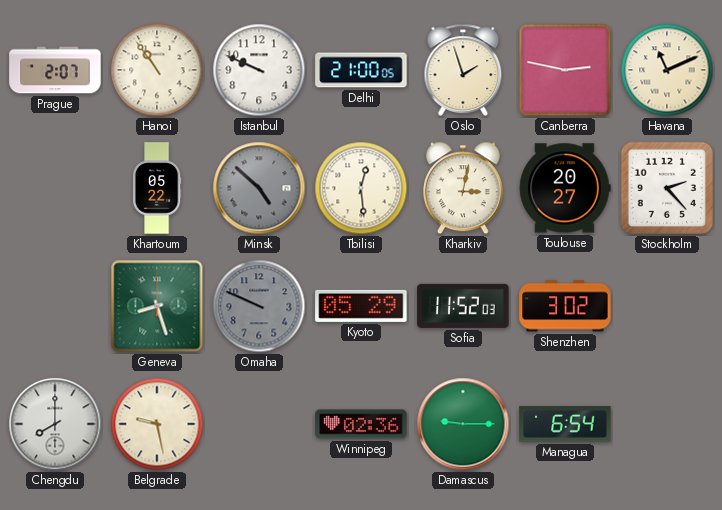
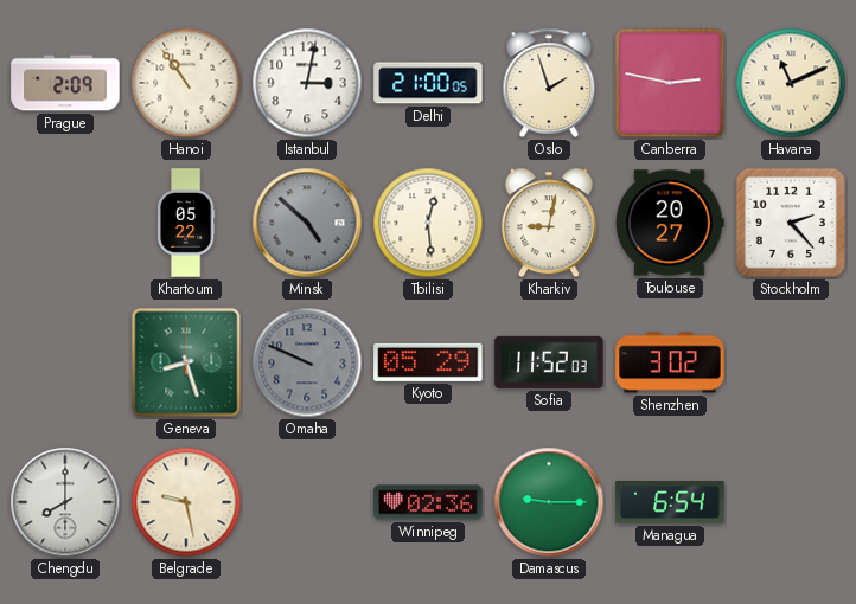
Prague: 2:07 -> 2:09 (65, 83)
Istanbul: 9:49 -> 3:02 (307, 83)
Kharkiv: 3:02 -> 9:02 (549, 223)
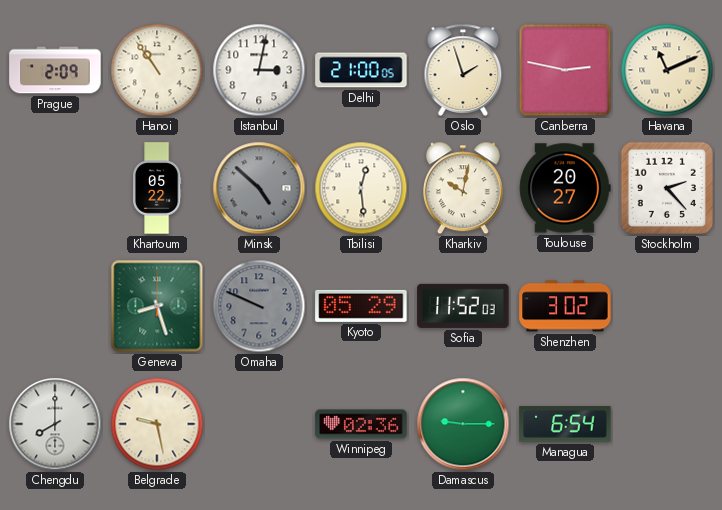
Kharkiv: 9:02 -> 10:02 (463, 188)
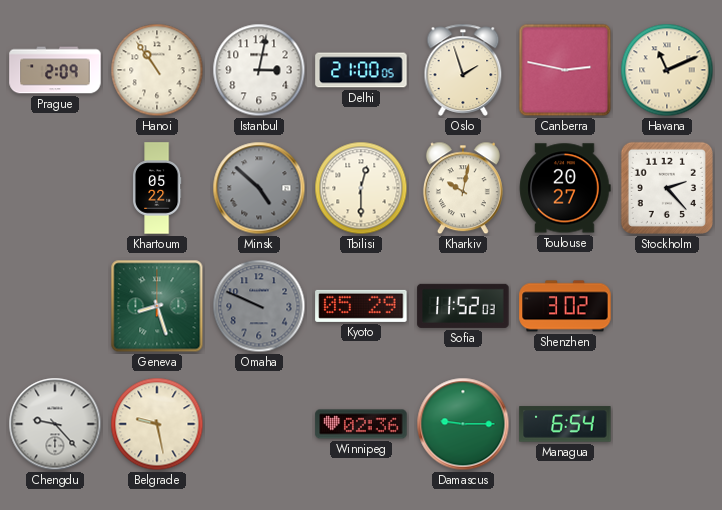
Tbilisi: 12:29 -> 12:30 (361, 188)
Chengdu: 8:00 -> 9:23 (55, 424)
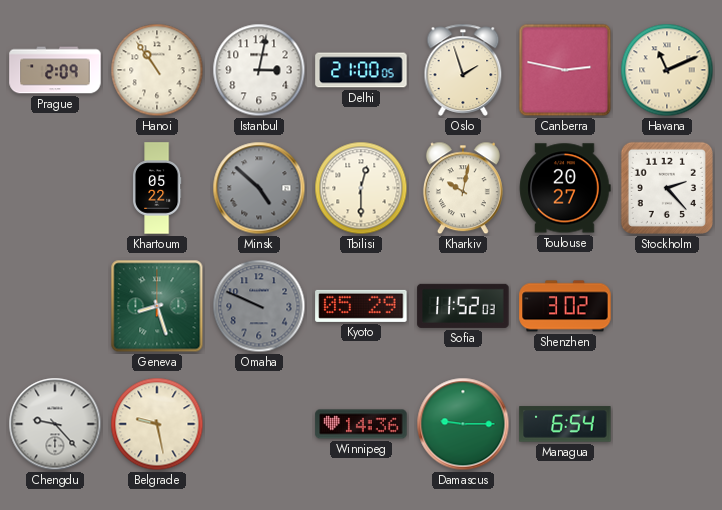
Winnipeg: 02:36 -> 14:36 (361, 424)
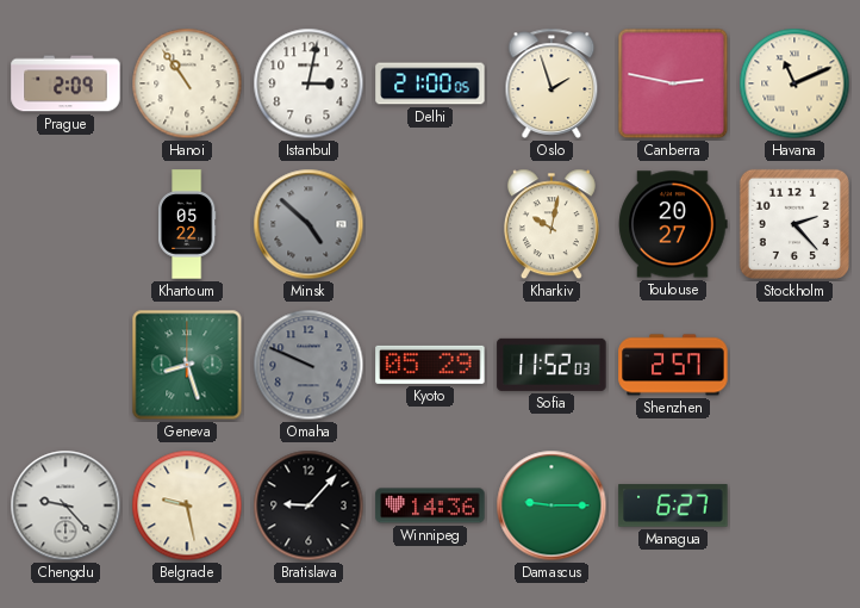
Tbilisi: 12:30 -> none (361, 188)
Shenzhen: 3:02 -> 2:57 (673, 365)
Bratislava: none -> 9:07 (309, 505)
Managua: 6:54 -> 6:27 (673, 505)
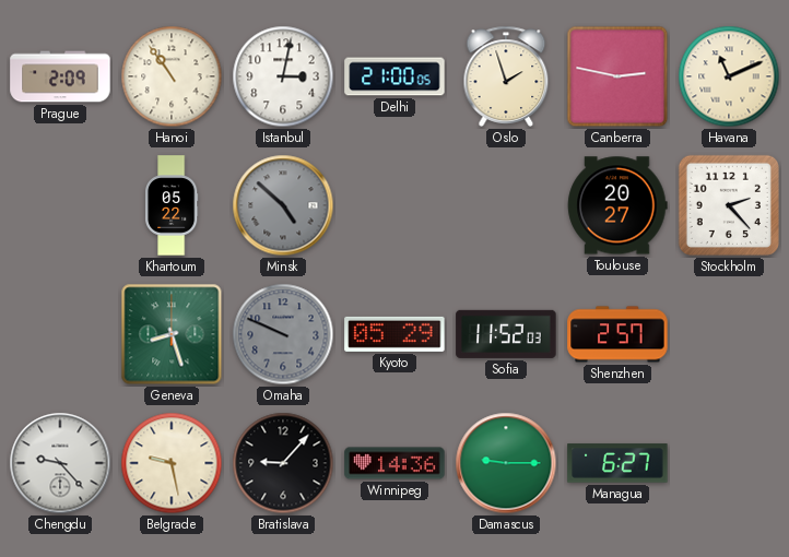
Kharkiv: 10:02 -> none (551, 224)
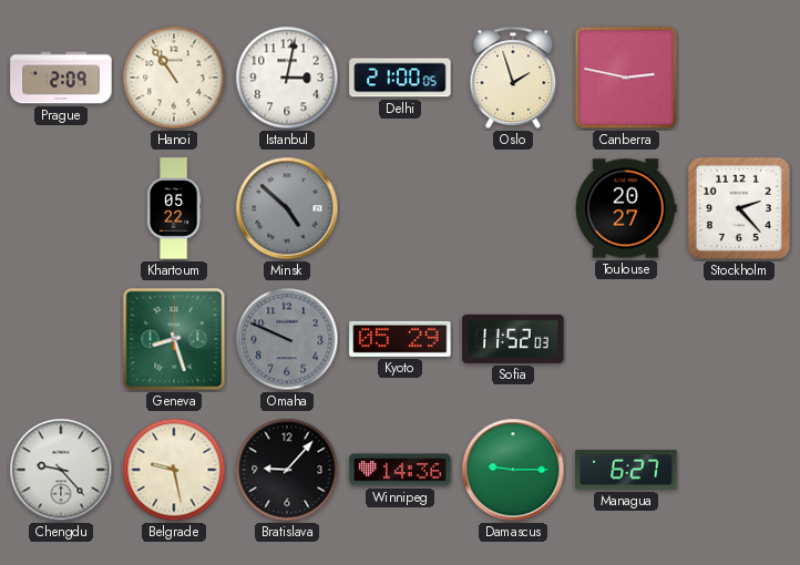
Havana: 11:11 -> none (729, 76)
Shenzhen: 2:57 -> none (617, 334)
